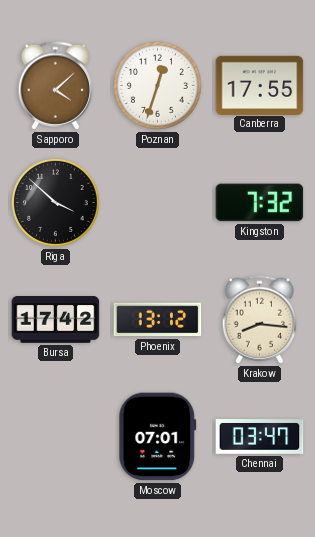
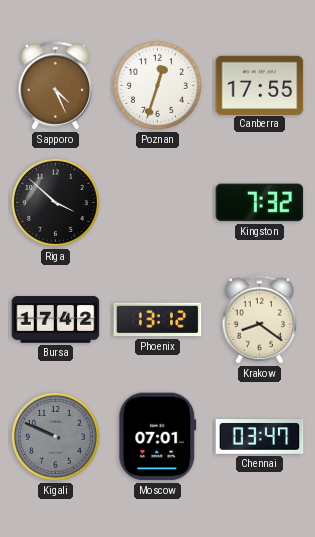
Sapporo: 4:08 -> 4:26 (56, 86)
Krakow: 8:16 -> 8:21 (260, 320)
Kigali: none -> 9:49 (55, 436)
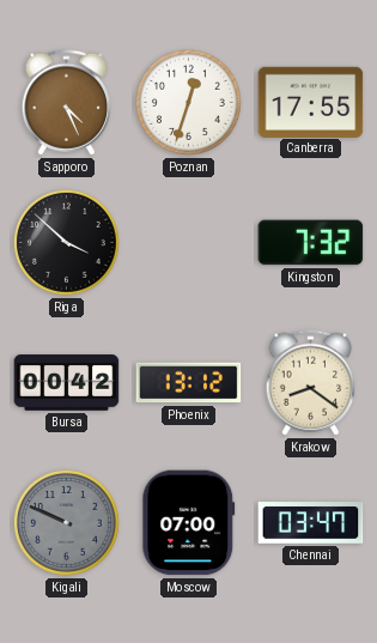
Bursa: 17:42 -> 00:42 (67, 383)
Moscow: 07:01 -> 07:00 (189, 523)
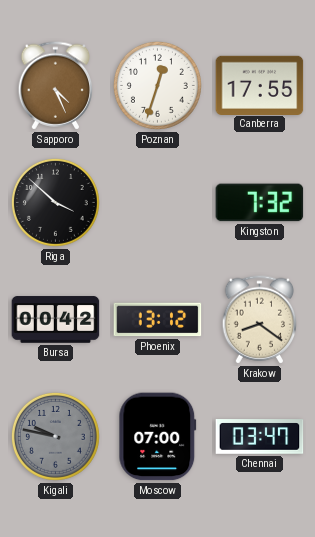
Kigali: 9:49 -> 9:47 (55, 436)
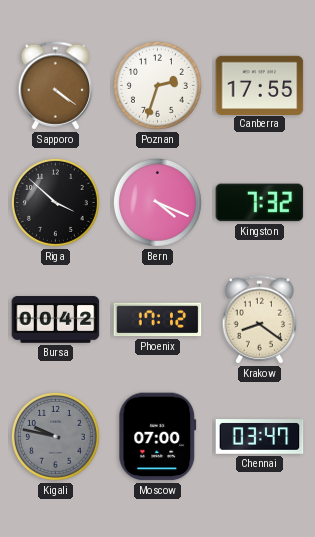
Sapporo: 4:26 -> 4:21 (56, 86)
Poznan: 12:33 -> 2:33 (157, 85)
Bern: none -> 4:19 (157, 202)
Phoenix: 13:12 -> 17:12 (158, 320)
